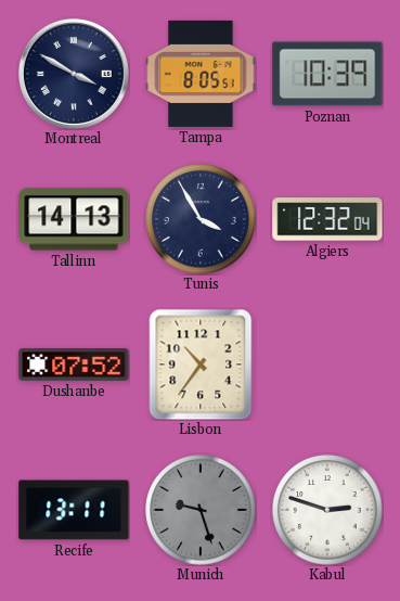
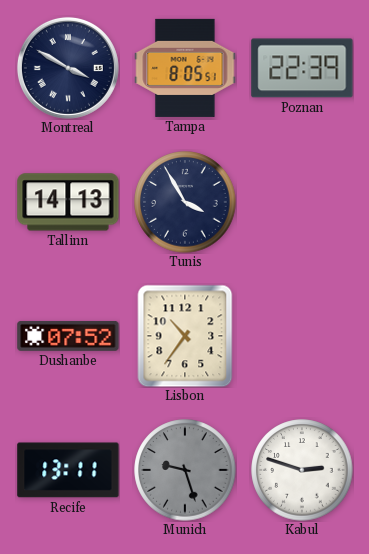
Poznan: 10:39 -> 22:39 (302, 68)
Algiers: 12:32 -> none (327, 219)
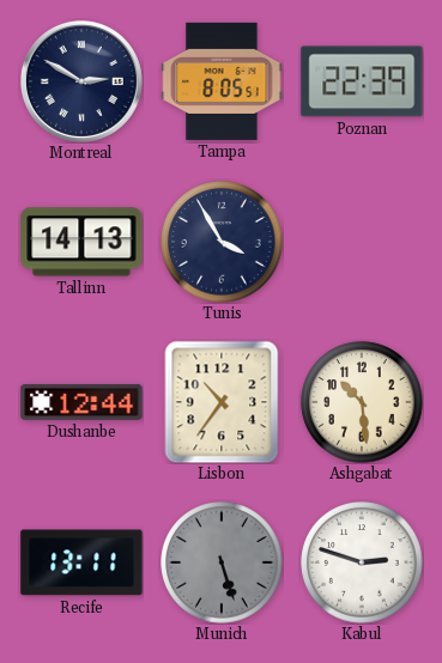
Montreal: 3:50 -> 2:50 (81, 81)
Dushanbe: 07:52 -> 12:44 (81, 402)
Ashgabat: none -> 10:29 (362, 402)
Munich: 9:27 -> 5:27 (222, 562)
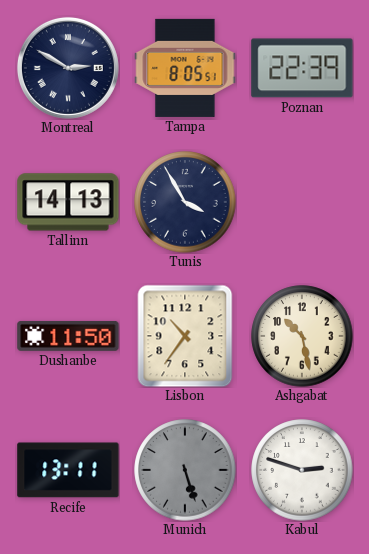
Dushanbe: 12:44 -> 11:50 (68, 336)
Ashgabat: 10:29 -> 10:28 (302, 336)
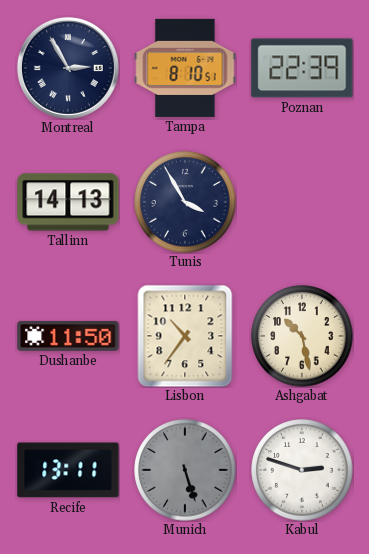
Montreal: 2:50 -> 2:55 (68, 68)
Tampa: 8:05 -> 8:10 (185, 68)
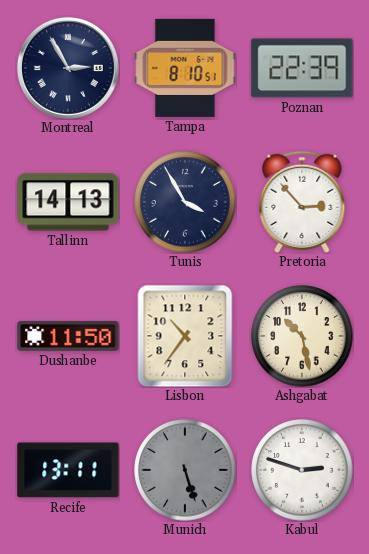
Pretoria: none -> 2:53 (302, 202)
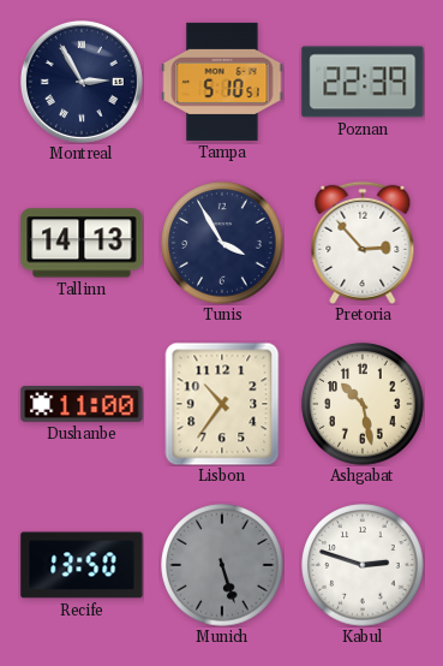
Tampa: 8:10 -> 5:10 (222, 82)
Dushanbe: 11:50 -> 11:00 (82, 404)
Recife: 13:11 -> 13:50 (82, 565)
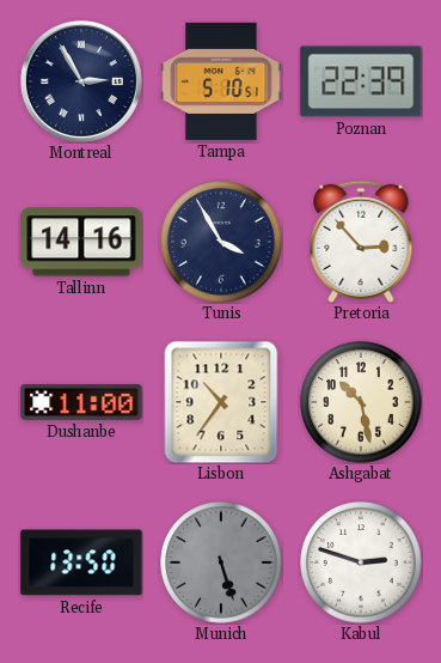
Tallinn: 14:13 -> 14:16 (81, 242)
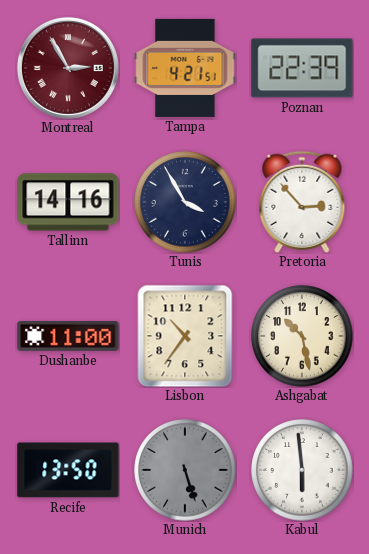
Montreal dial: navy -> burgundy (68, 68)
Tampa: 5:10 -> 4:21 (185, 68)
Kabul: 2:48 -> 5:59 (302, 470)
